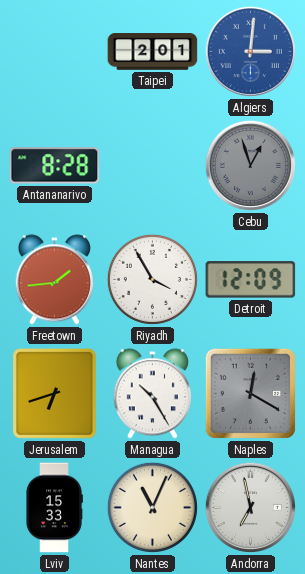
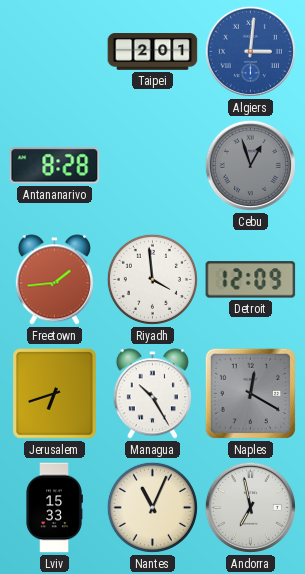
Riyadh: 3:55 -> 3:59 (152, 279)
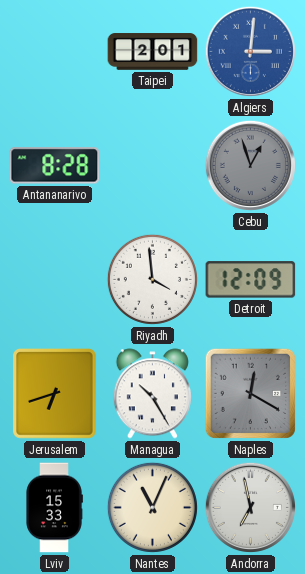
Freetown: 1:44 -> none (54, 280)
